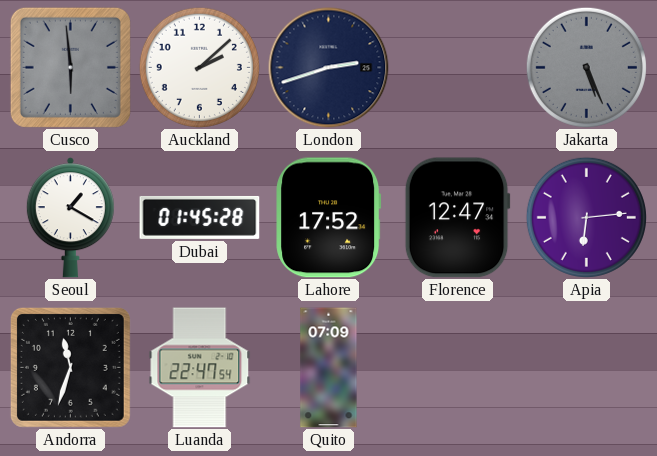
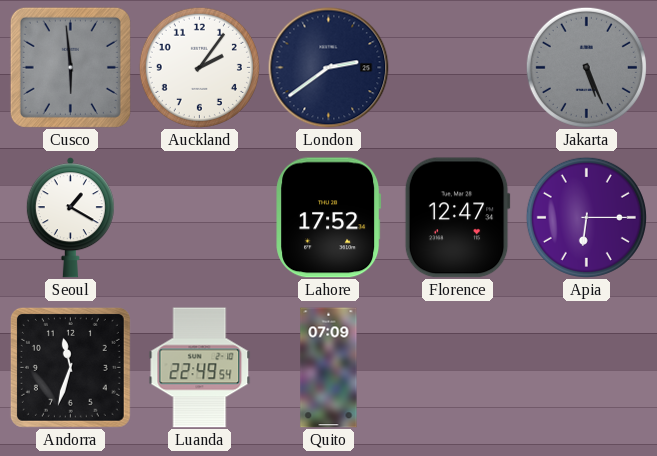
Auckland: 2:08 -> 2:06 (199, 67)
London: 2:42 -> 2:39 (329, 68)
Dubai: 01:45 -> none (200, 217)
Apia: 6:14 -> 6:15 (586, 217)
Luanda: 22:47 -> 22:49 (200, 368)
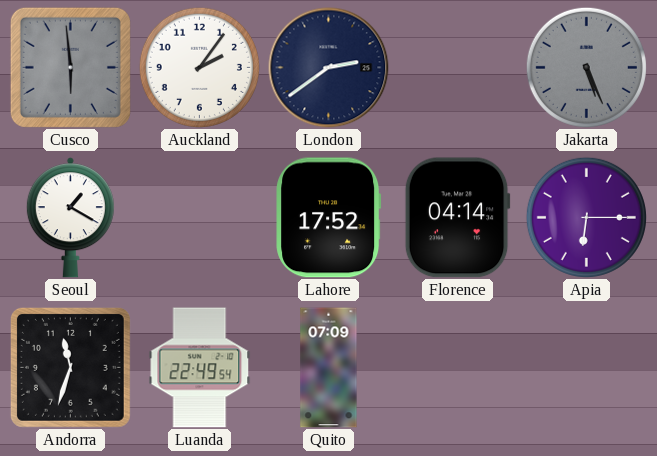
Florence: 12:47 -> 04:14 (457, 218)
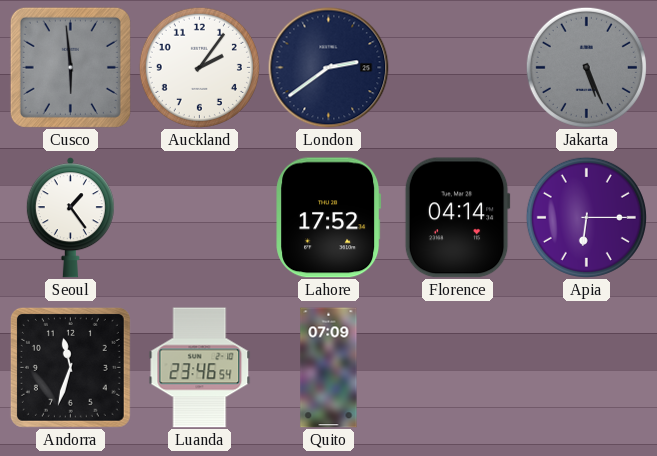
Seoul: 1:20 -> 1:24 (70, 218)
Luanda: 22:49 -> 23:46 (200, 368)
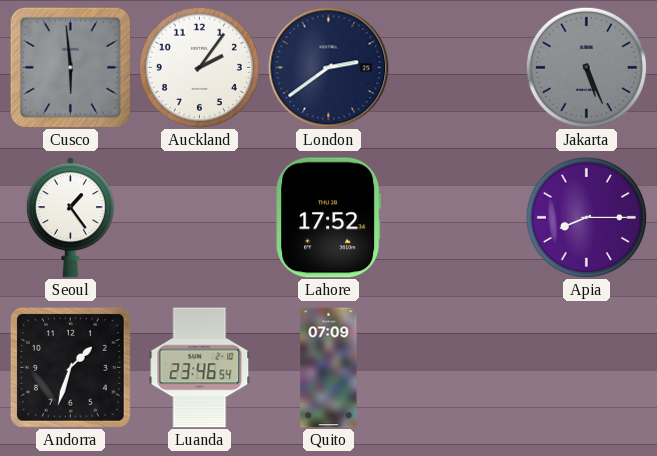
Florence: 04:14 -> none (457, 218)
Apia: 6:15 -> 8:15 (586, 217)
Andorra: 11:33 -> 1:33 (70, 367)
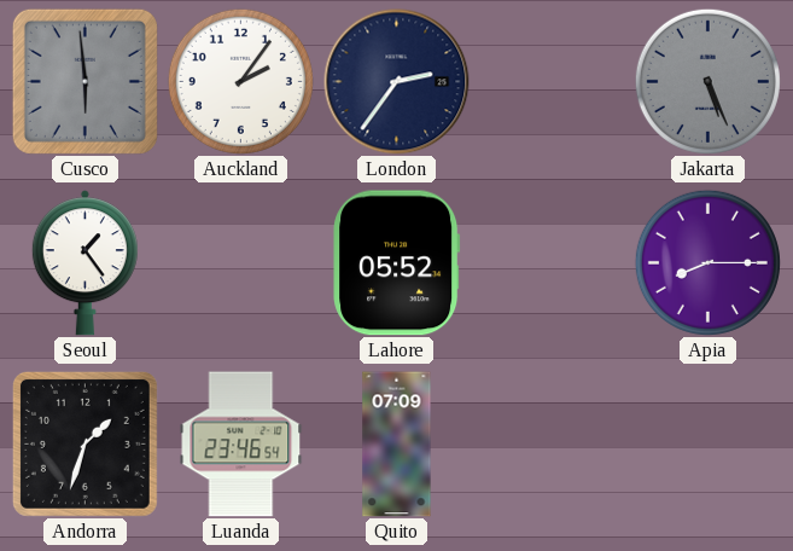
London: 2:39 -> 2:36 (397, 82)
Lahore: 17:52 -> 05:52 (397, 263)
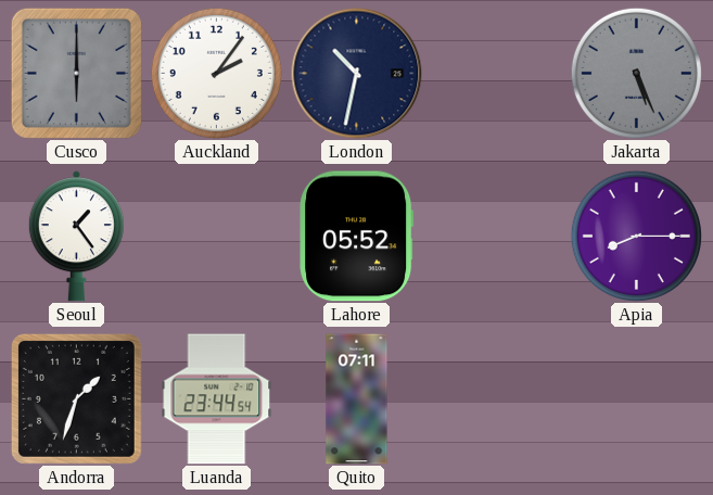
Cusco: 5:59 -> 6:00 (76, 73)
London: 2:36 -> 10:32 (357, 74)
Luanda: 23:46 -> 23:44 (217, 399)
Quito: 07:09 -> 07:11 (357, 399)
